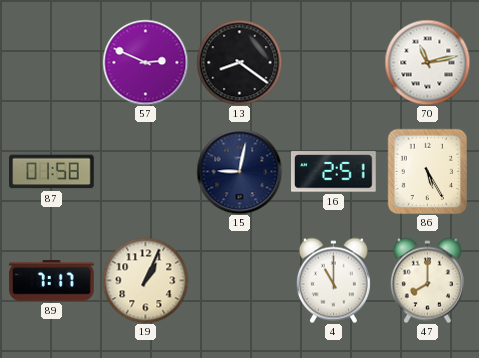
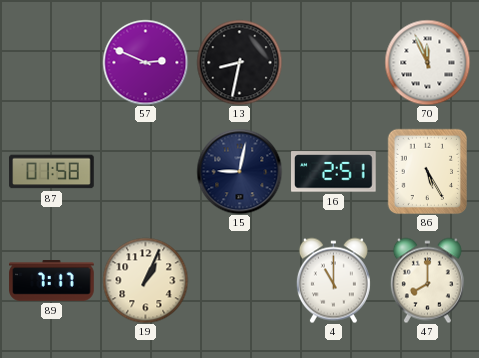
13: 8:21 -> 8:32 (239, 62)
70: 11:13 -> 11:56 (427, 62)
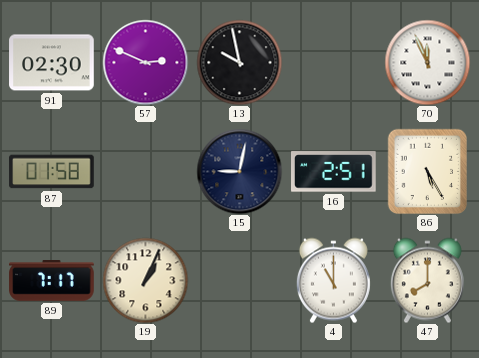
91: none -> 02:30 (52, 63)
13: 8:32 -> 9:58 (239, 62)
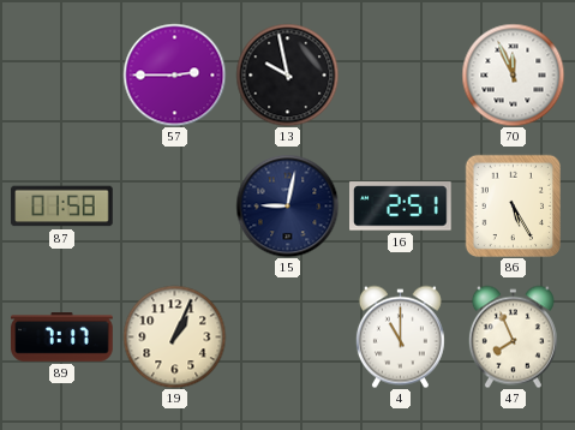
91: 02:30 -> none (52, 63)
57: 2:49 -> 2:45 (174, 74)
47: 8:00 -> 7:56 (513, 336)
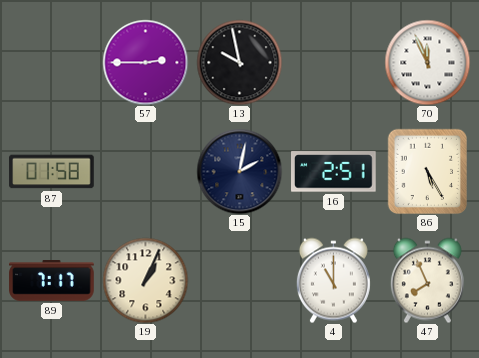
15: 9:02 -> 2:02 (239, 171)
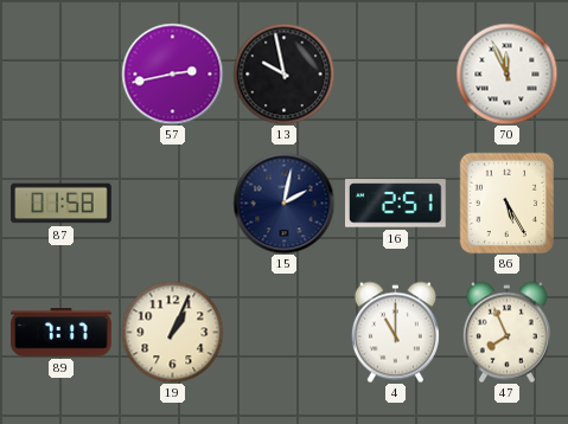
57: 2:45 -> 2:43 (172, 73)
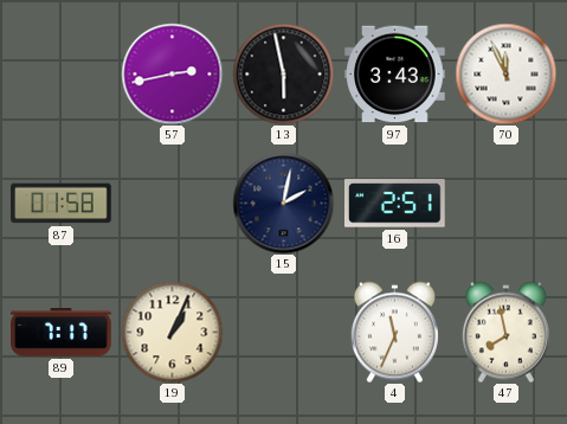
13: 9:58 -> 5:58 (283, 73)
97: none -> 3:43 (395, 75)
86: 5:25 -> none (508, 203)
4: 11:00 -> 11:34 (394, 332)
47: 7:56 -> 7:58 (505, 332)
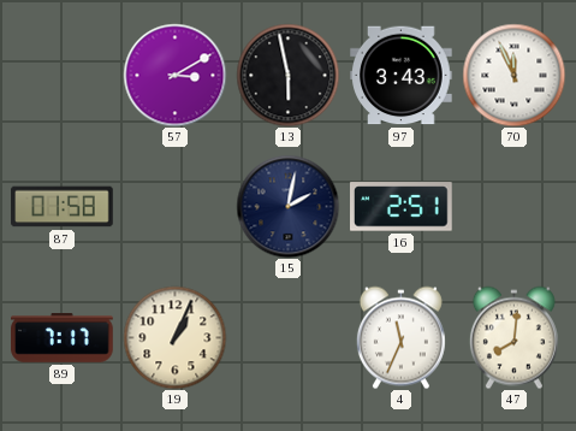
57: 2:43 -> 3:10 (174, 75)
47: 7:58 -> 8:01 (513, 337)
